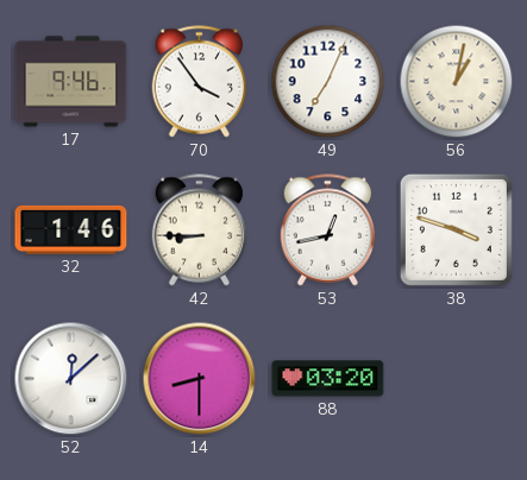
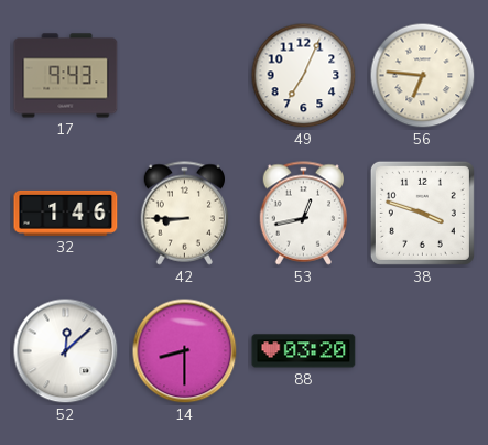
17: 9:46 -> 9:43 (66, 76)
70: 3:54 -> none (200, 82)
56: 1:02 -> 6:46 (423, 76)
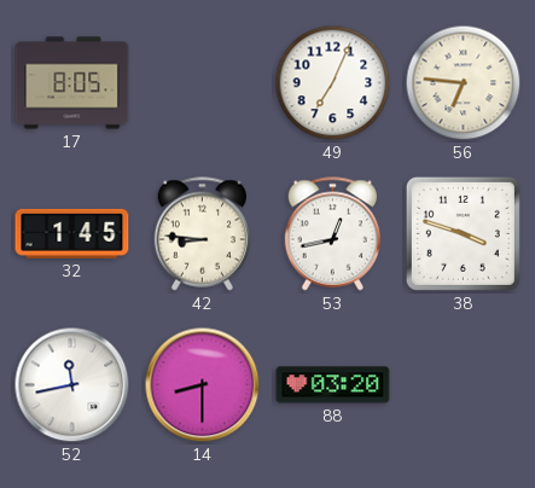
17: 9:43 -> 8:05 (72, 83)
32: 1:46 -> 1:45 (72, 233)
42: 8:45 -> 8:46 (203, 234)
52: 12:08 -> 11:43 (72, 385)
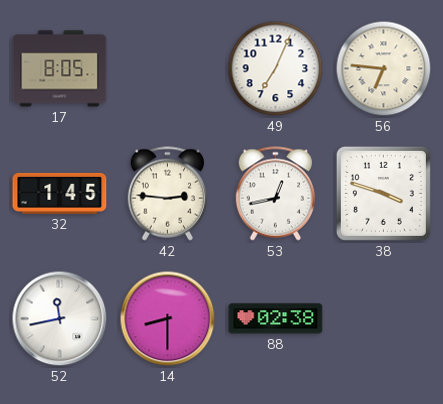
42: 8:46 -> 2:46 (168, 194)
88: 03:20 -> 02:38 (276, 319)
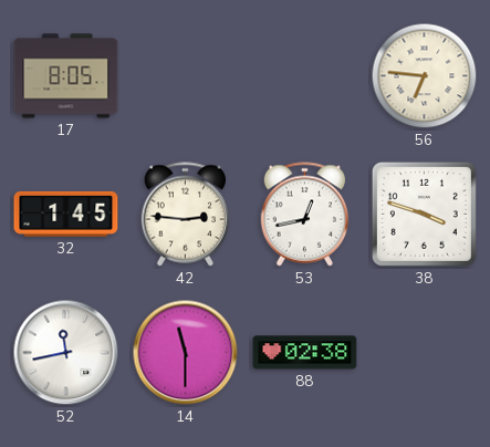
49: 7:04 -> none (276, 69)
14: 8:30 -> 11:30 (186, 353)
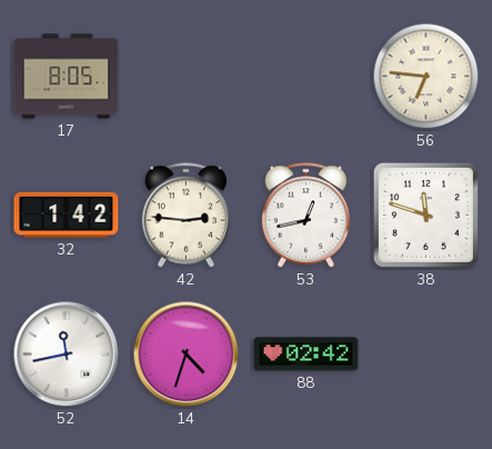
32: 1:45 -> 1:42 (67, 214)
38: 3:48 -> 11:48 (425, 214)
14: 11:30 -> 4:33 (187, 355)
88: 02:38 -> 02:42 (307, 355)
